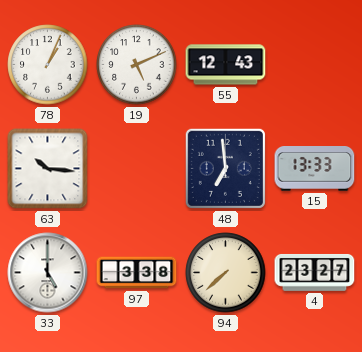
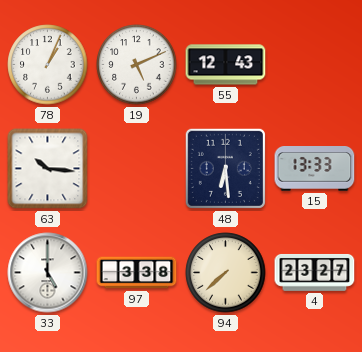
48: 6:59 -> 6:29 (225, 168)
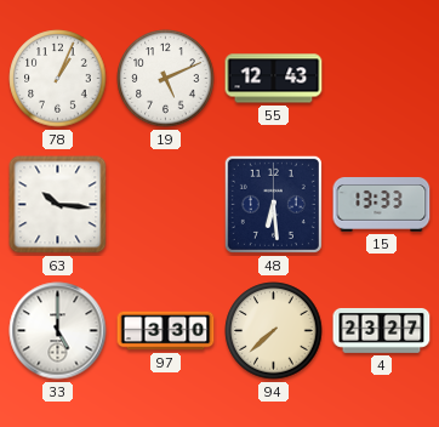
97: 3:38 -> 3:30 (166, 331)
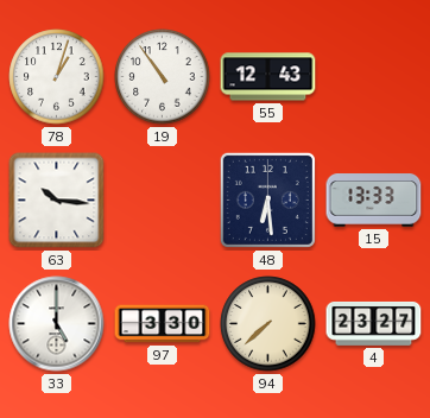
78: 1:04 -> 1:03 (57, 77)
19: 5:11 -> 10:54 (163, 77)
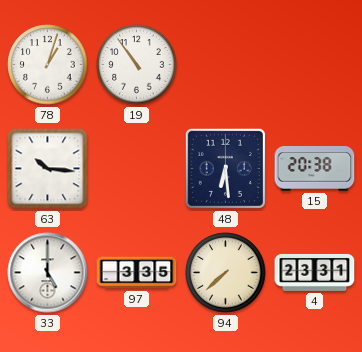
55: 12:43 -> none (268, 77)
15: 13:33 -> 20:38 (315, 169)
97: 3:30 -> 3:35 (137, 273)
4: 23:27 -> 23:31 (315, 272)
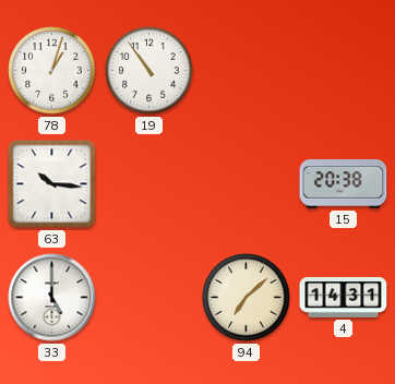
48: 6:29 -> none (225, 168)
97: 3:35 -> none (137, 273)
94: 7:38 -> 7:08 (247, 298)
4: 23:31 -> 14:31 (344, 297)
